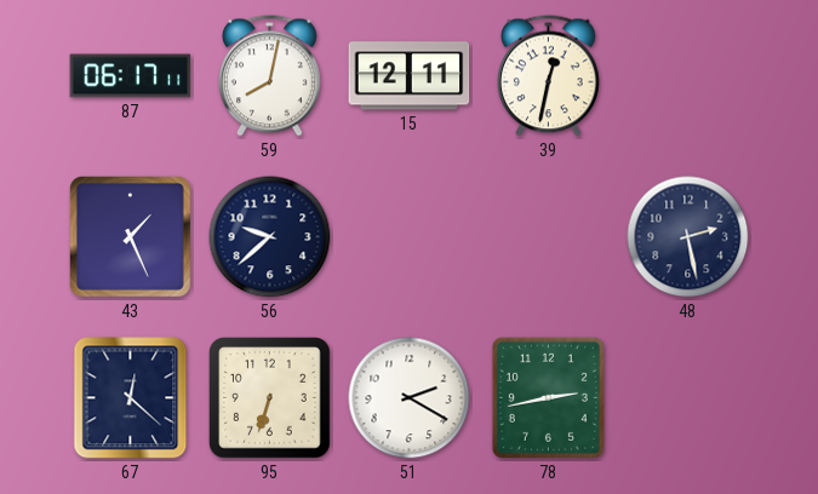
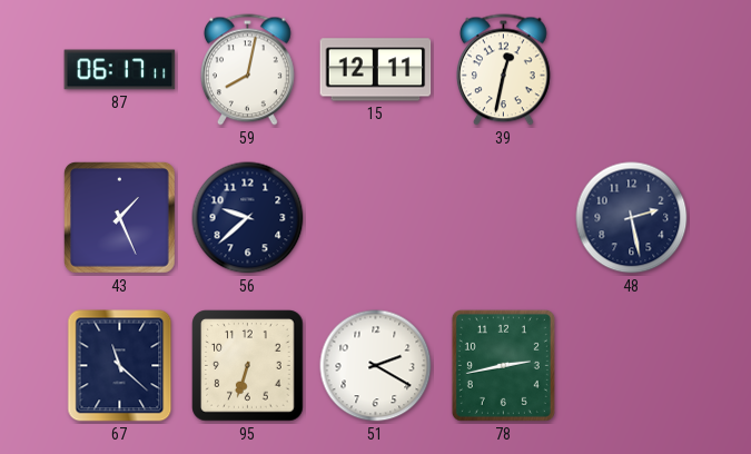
67: 12:22 -> 11:22 (120, 366)
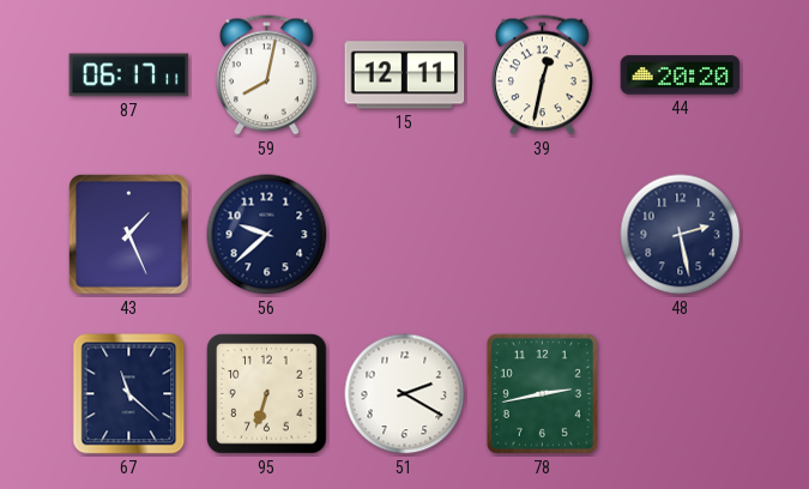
44: none -> 20:20 (681, 76)
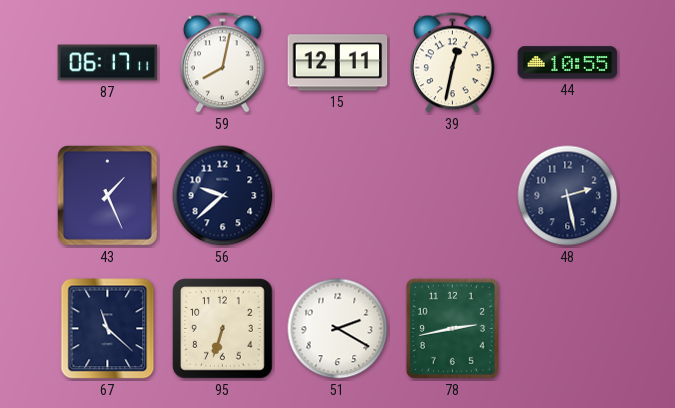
44: 20:20 -> 10:55 (568, 63)
